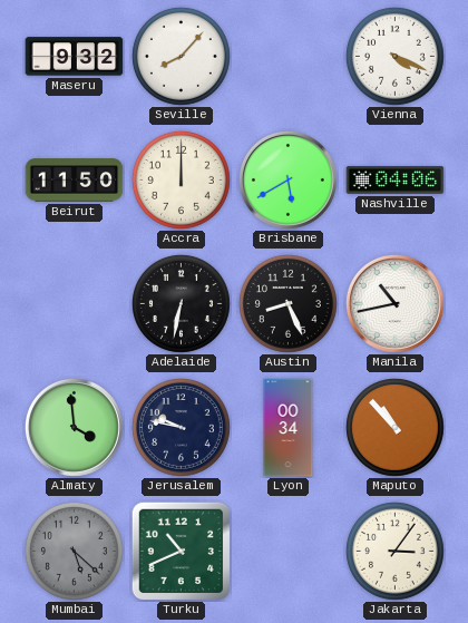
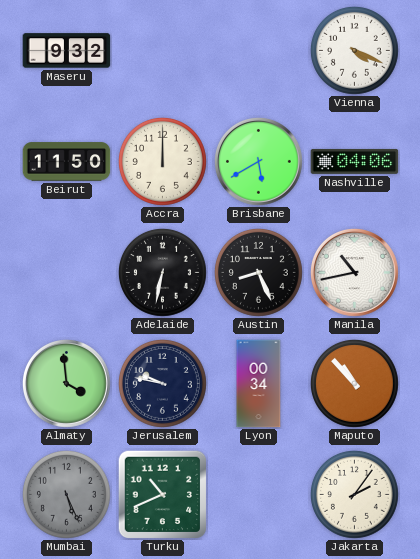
Seville: 8:07 -> none (181, 56)
Mumbai: 5:22 -> 5:26 (66, 494)
Jakarta: 3:06 -> 2:06 (354, 494)
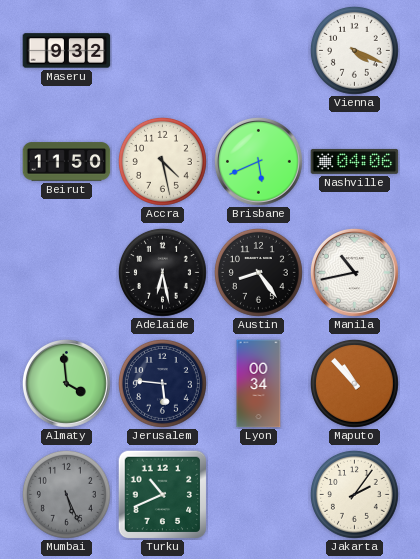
Accra: 12:00 -> 4:28 (162, 161)
Brisbane: 5:40 -> 5:41 (259, 162)
Adelaide: 6:32 -> 6:28 (162, 272)
Austin: 8:26 -> 8:24 (258, 272)
Jerusalem: 9:47 -> 5:46 (162, 383)
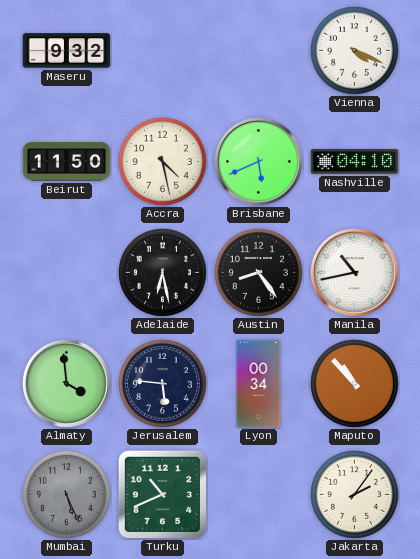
Nashville: 04:06 -> 04:10 (355, 161)
